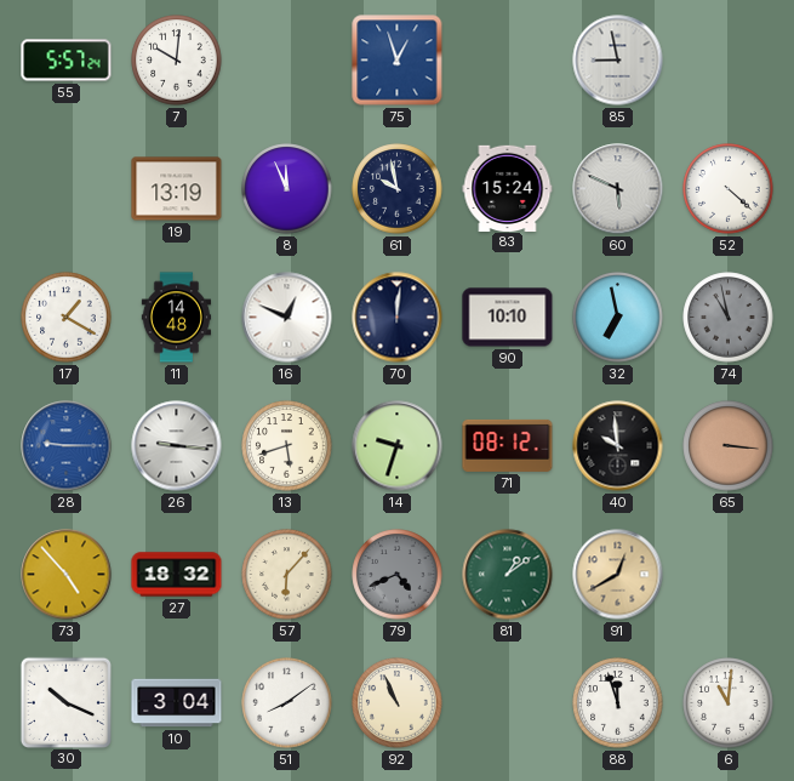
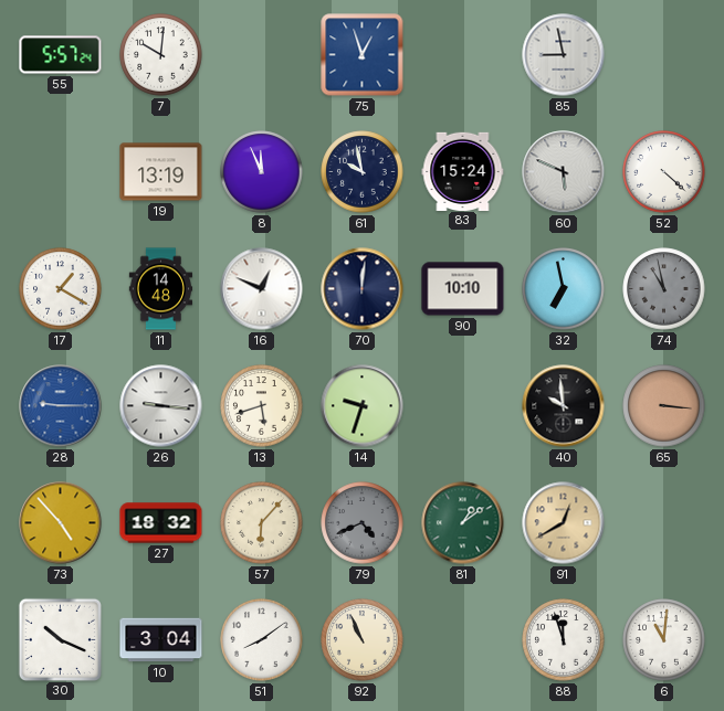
71: 08:12 -> none (508, 445)
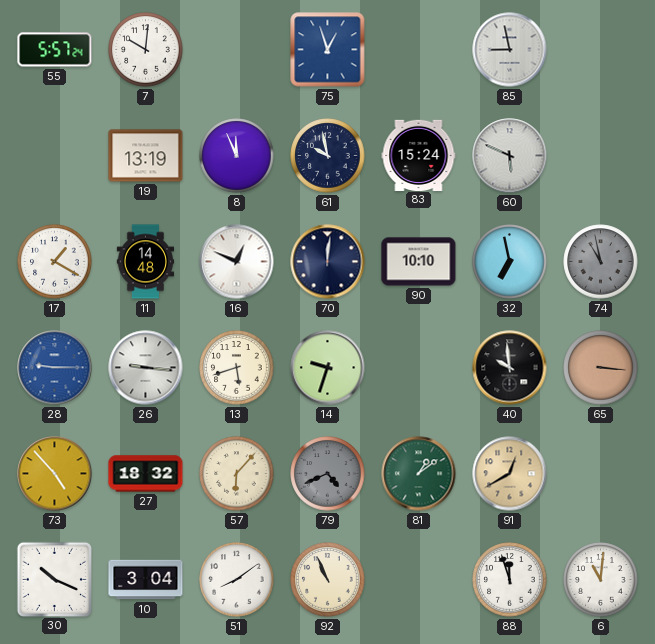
52: 4:22 -> none (664, 172)
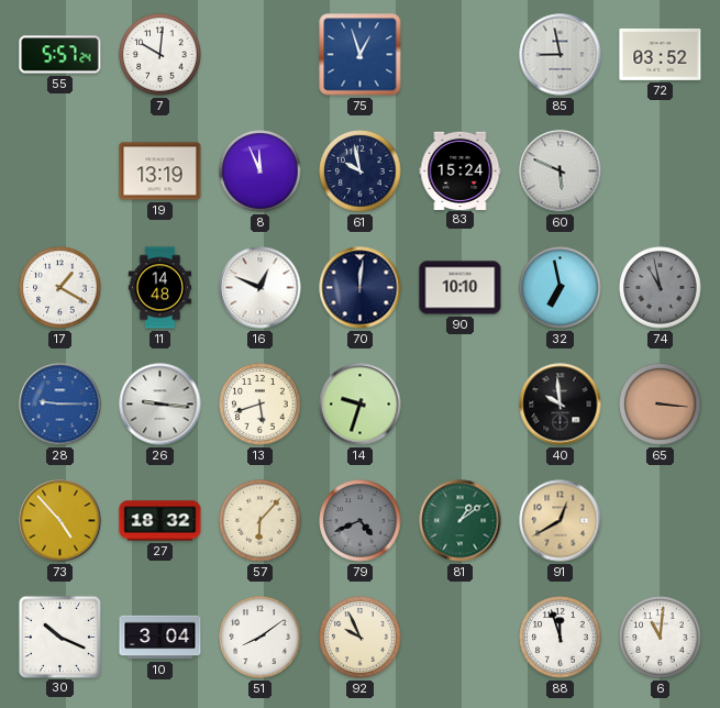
72: none -> 03:52 (661, 54)
92: 10:56 -> 9:56 (361, 638)
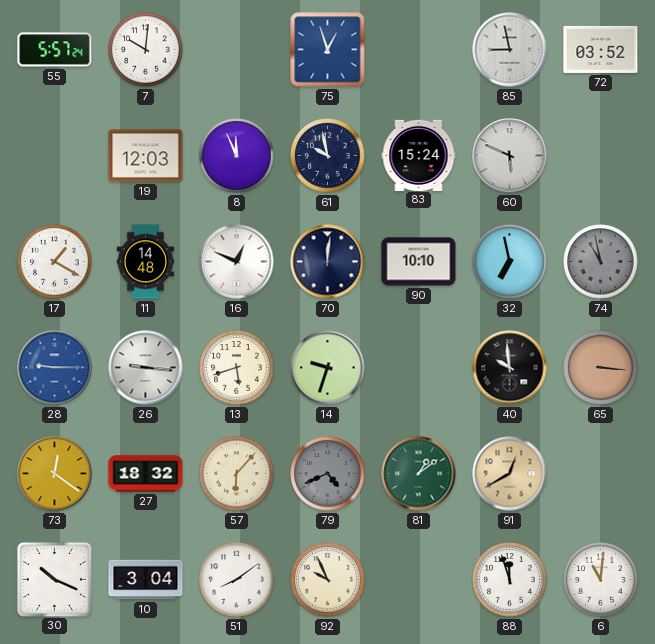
19: 13:19 -> 12:03 (146, 156)
73: 4:53 -> 12:21 (55, 474)
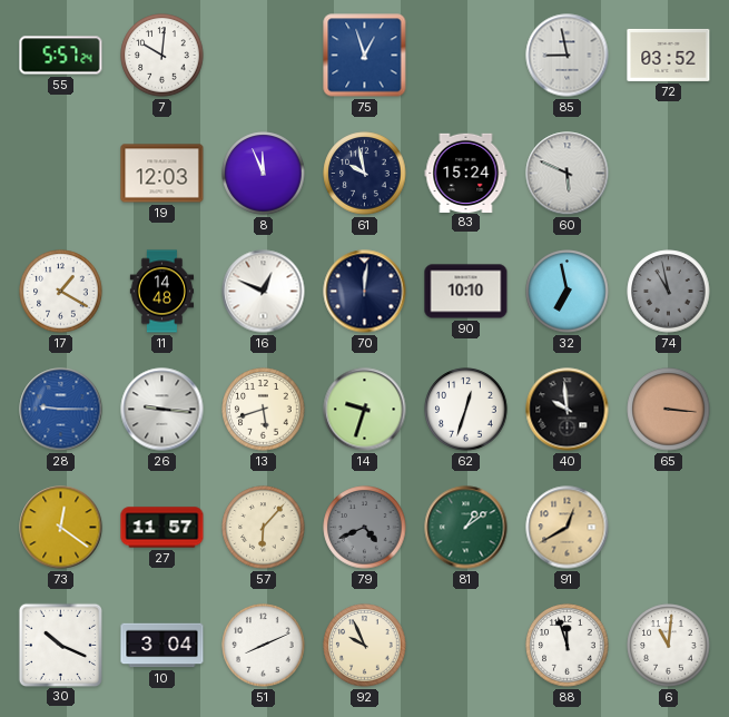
62: none -> 12:33 (466, 410)
27: 18:32 -> 11:57 (162, 528)
51: 8:09 -> 8:11 (264, 646)
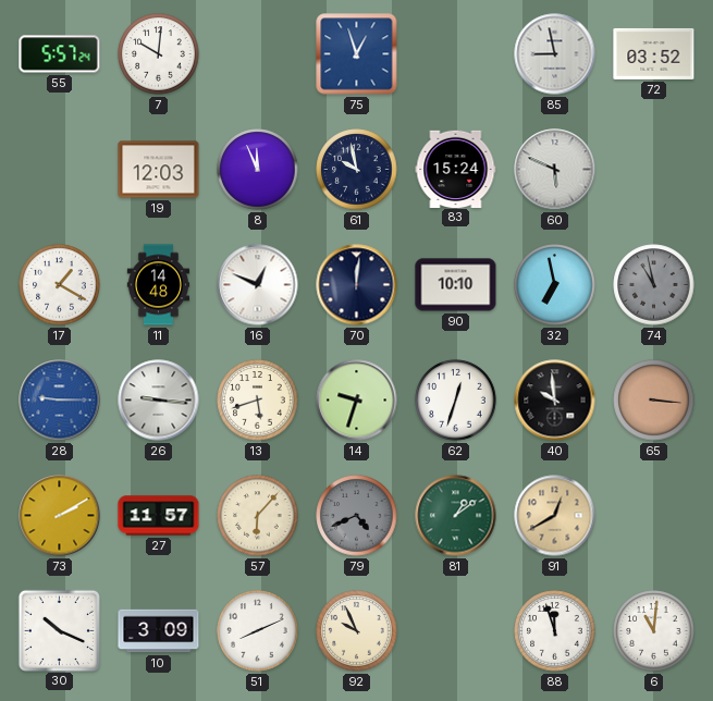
73: 12:21 -> 2:10 (60, 516)
10: 3:04 -> 3:09 (159, 631)
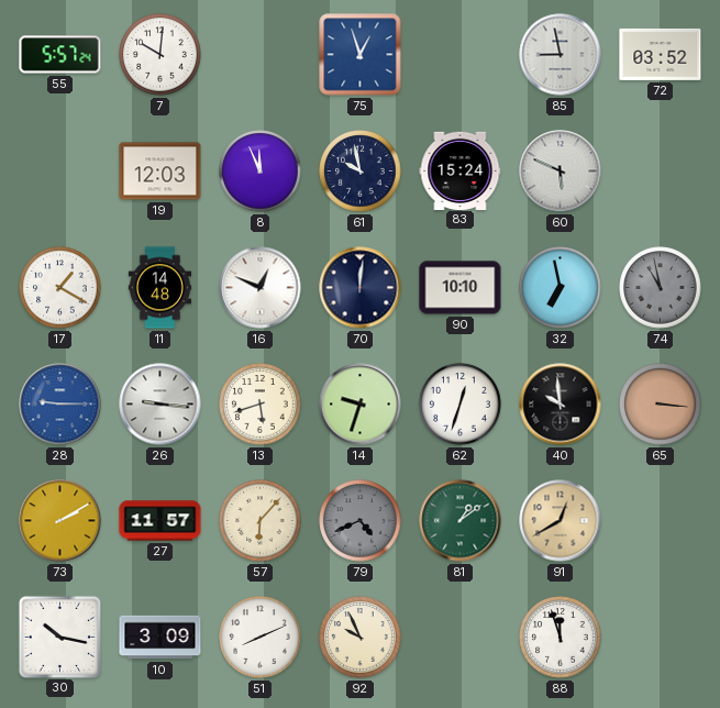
30: 10:19 -> 10:17 (59, 637)
6: 11:01 -> none (654, 631)
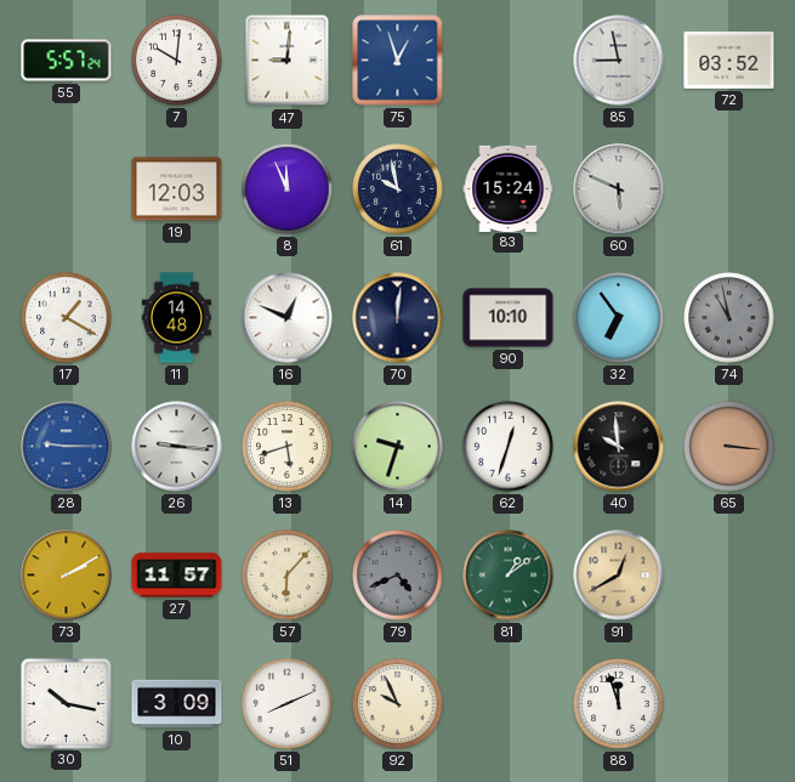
47: none -> 9:01 (288, 61)
32: 6:58 -> 6:54 (619, 318)
